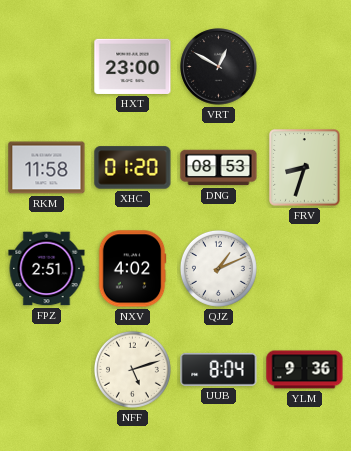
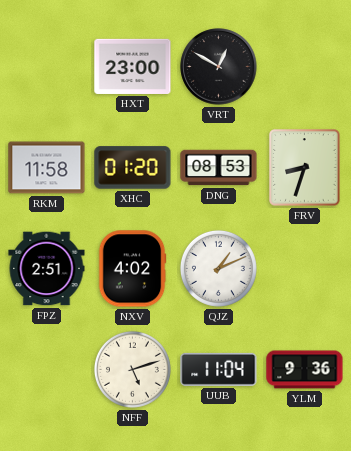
UUB: 8:04 -> 11:04 (219, 369)
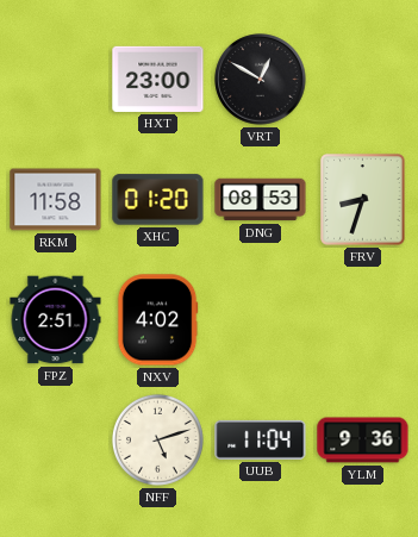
QJZ: 1:11 -> none (218, 268)
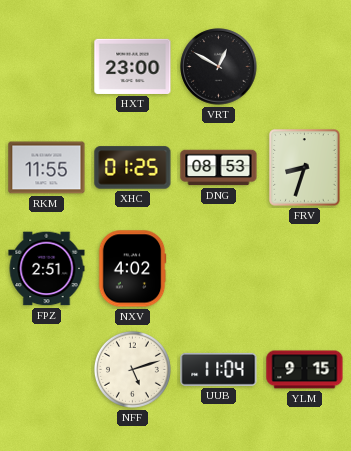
RKM: 11:58 -> 11:55 (47, 168)
XHC: 01:20 -> 01:25 (133, 168)
YLM: 9:36 -> 9:15 (305, 370)
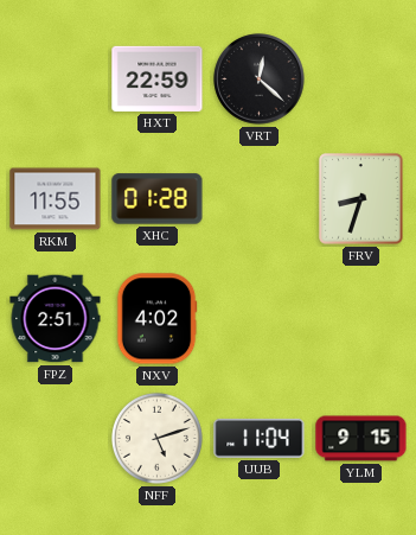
HXT: 23:00 -> 22:59 (158, 78)
VRT: 12:50 -> 12:22 (260, 79)
XHC: 01:25 -> 01:28 (158, 199)
DNG: 08:53 -> none (219, 168)
